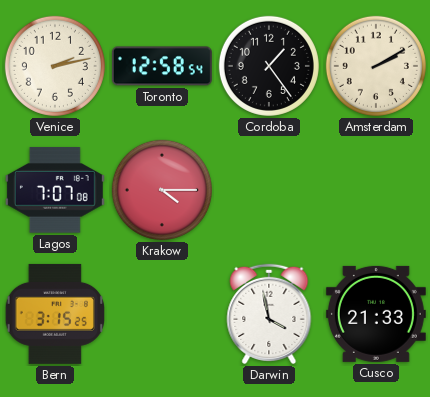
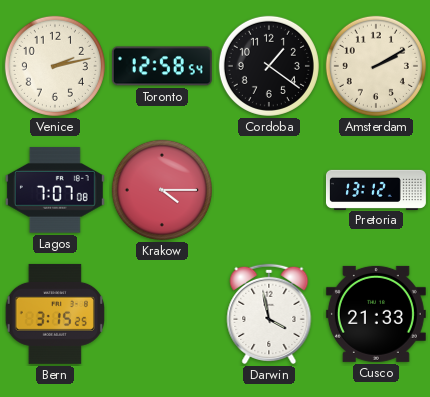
Cordoba: 1:24 -> 1:21 (269, 66)
Pretoria: none -> 13:12 (376, 189)
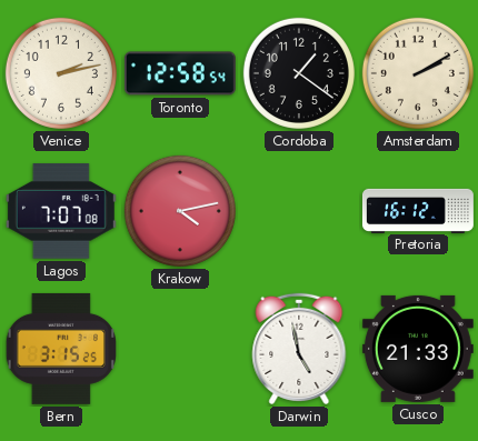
Krakow: 4:15 -> 4:13 (180, 211)
Pretoria: 13:12 -> 16:12 (418, 210)
Darwin: 3:58 -> 4:58 (299, 349)
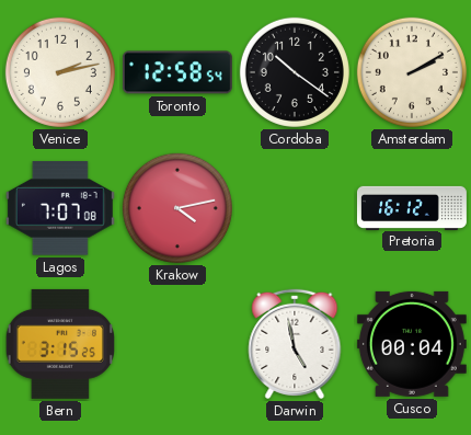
Cordoba: 1:21 -> 10:21 (295, 72)
Cusco: 21:33 -> 00:04 (412, 344)
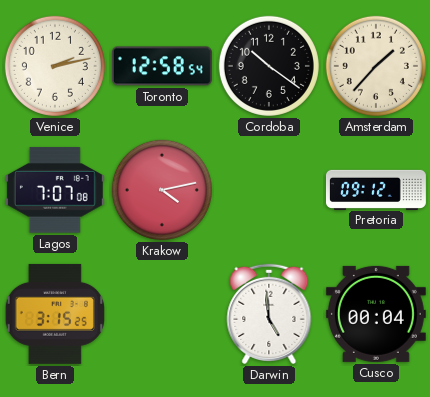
Amsterdam: 2:10 -> 1:37 (376, 66)
Pretoria: 16:12 -> 09:12 (376, 189)
Darwin: 4:58 -> 4:59 (269, 314)
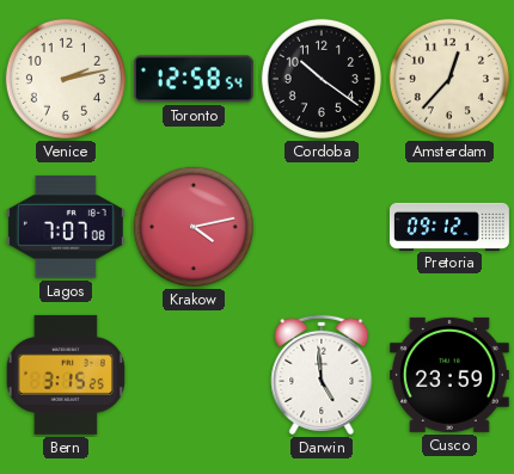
Amsterdam: 1:37 -> 12:37 (449, 79)
Cusco: 00:04 -> 23:59 (449, 375)
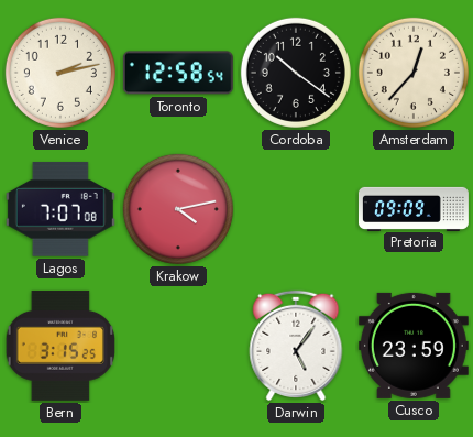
Pretoria: 09:12 -> 09:09 (414, 208)
Darwin: 4:59 -> 5:06 (296, 346)
